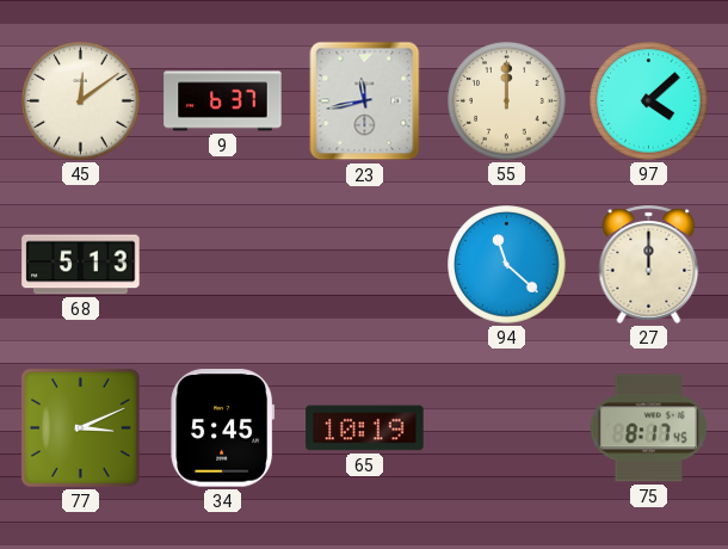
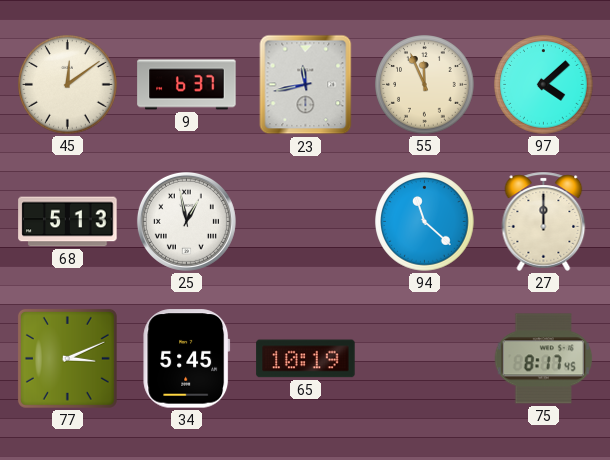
55: 12:00 -> 11:56 (425, 85)
25: none -> 12:58 (186, 221)
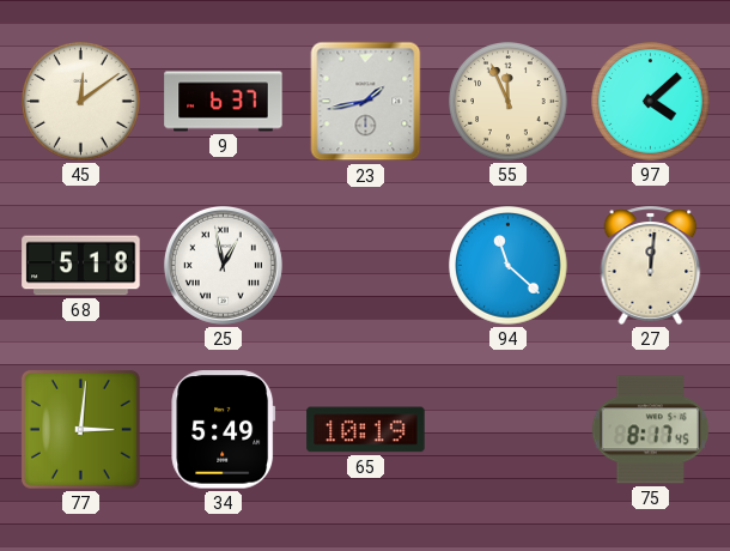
23: 11:43 -> 1:43 (366, 102)
68: 5:13 -> 5:18 (81, 266)
27: 12:00 -> 12:01 (651, 265)
77: 3:11 -> 3:01 (80, 429)
34: 5:45 -> 5:49 (224, 430)
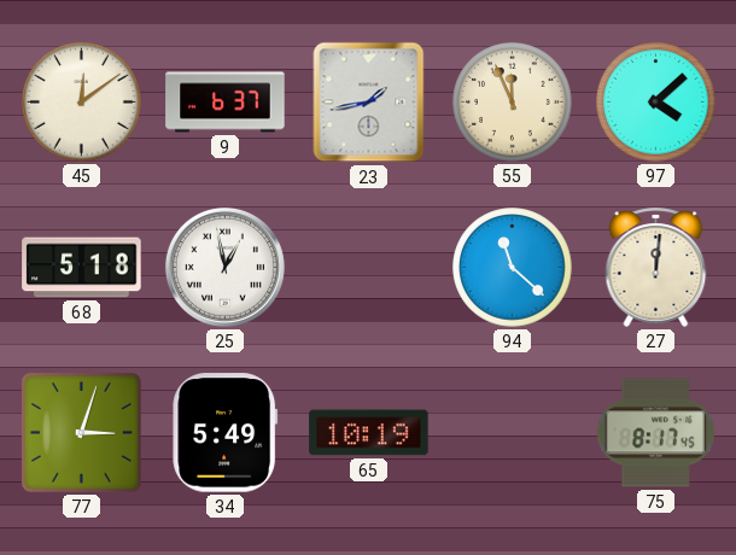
77: 3:01 -> 3:03 (81, 432)
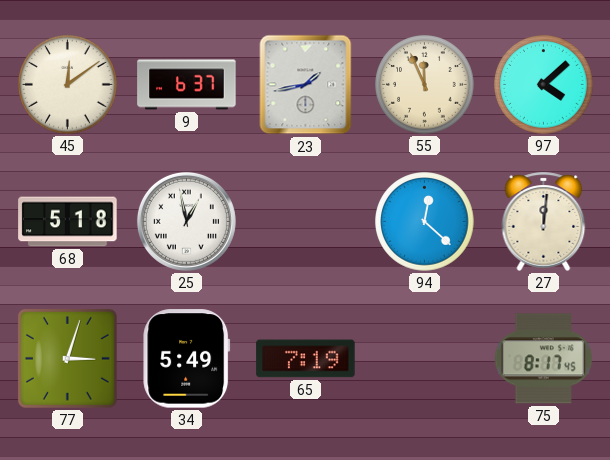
94: 11:22 -> 12:22 (425, 222)
65: 10:19 -> 7:19 (306, 359)
